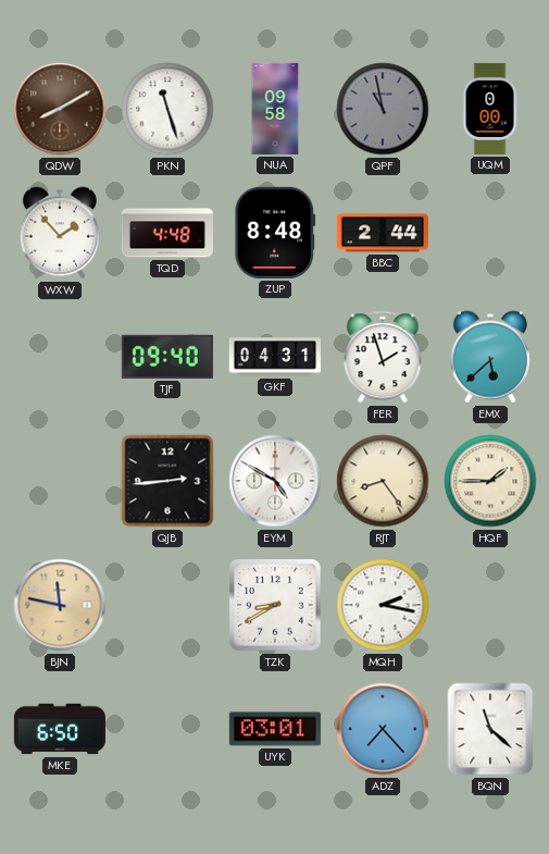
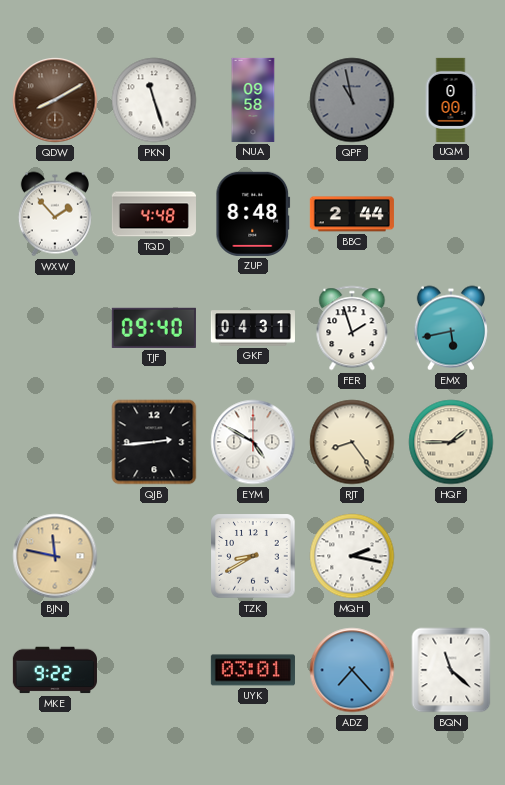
EMX: 5:38 -> 5:43 (451, 328)
MKE: 6:50 -> 9:22 (55, 670)
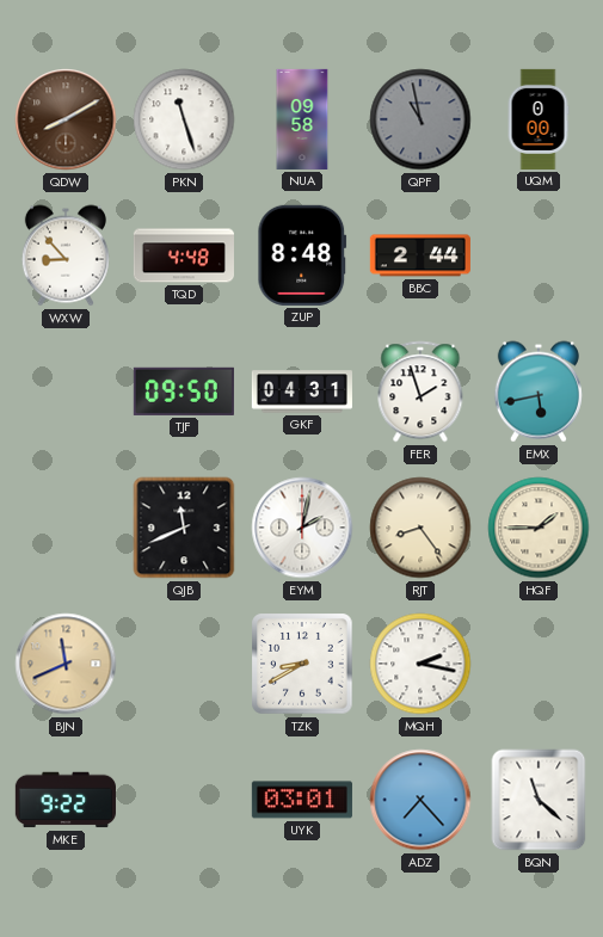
WXW: 1:53 -> 8:53 (66, 255)
TJF: 09:40 -> 09:50 (184, 392)
QJB: 2:44 -> 11:41 (184, 528)
EYM: 4:50 -> 2:02 (302, 528)
BJN: 11:47 -> 11:41 (66, 664)
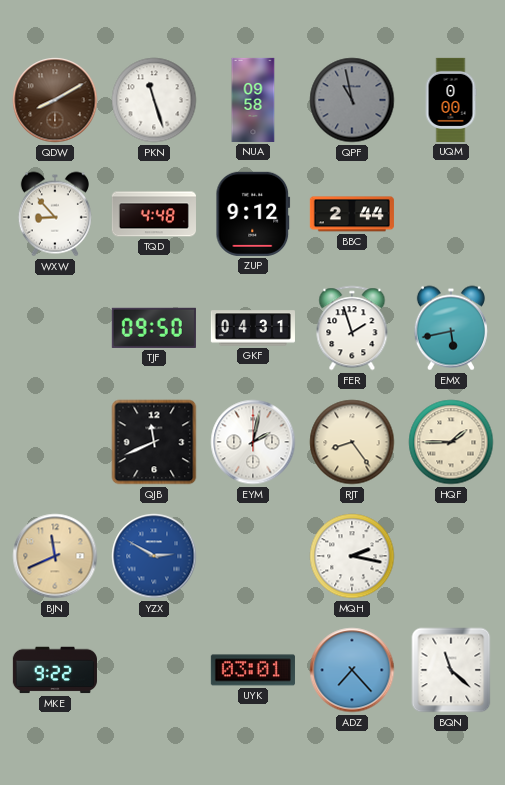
ZUP: 8:48 -> 9:12 (253, 214)
YZX: none -> 2:50 (154, 556)
TZK: 8:40 -> none (302, 664)
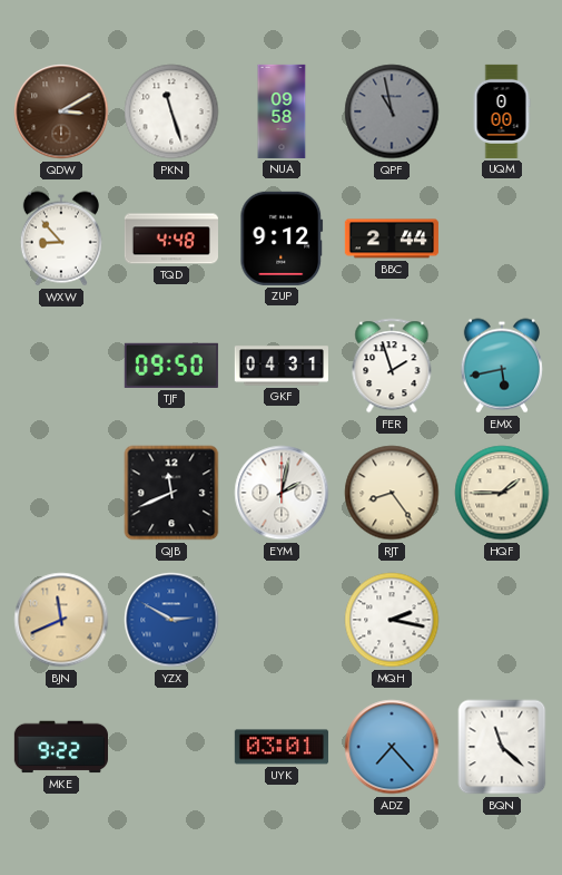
QDW: 8:10 -> 3:10 (61, 111)
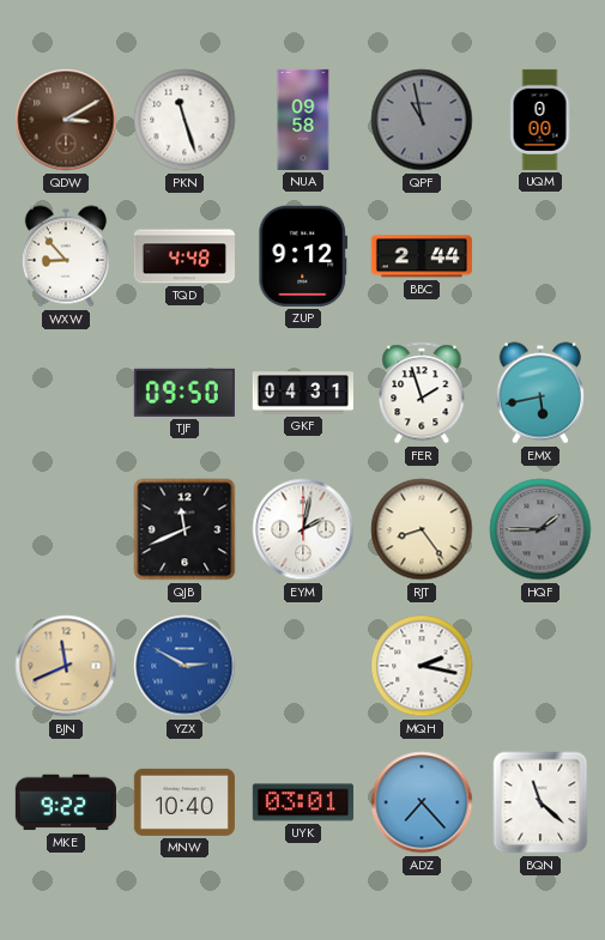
HQF dial: cream -> grey (540, 529)
MNW: none -> 10:40 (184, 802)
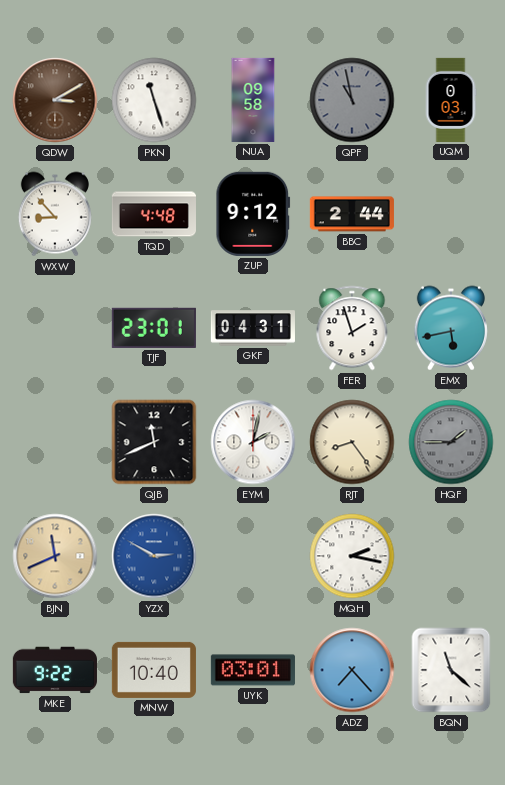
UQM: 0:00 -> 0:03 (451, 100)
TJF: 09:50 -> 23:01 (154, 328)
